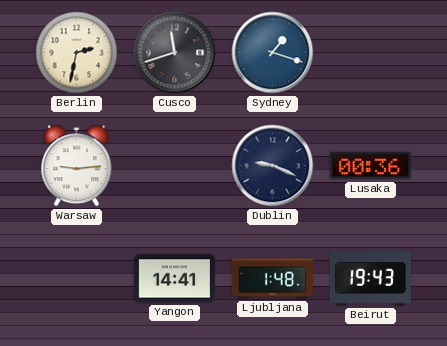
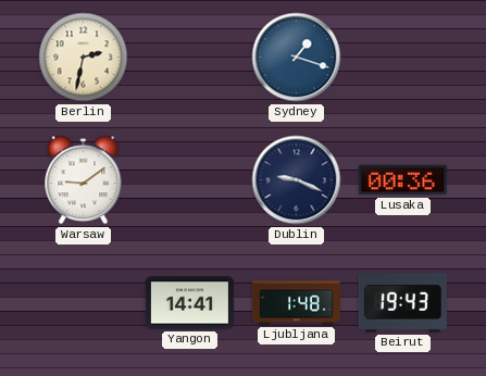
Cusco: 11:42 -> none (175, 53)
Warsaw: 9:14 -> 9:09 (84, 180)
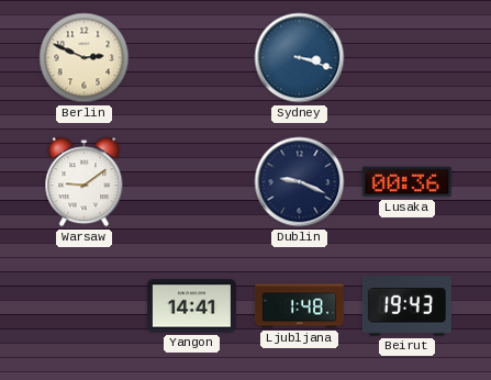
Berlin: 2:32 -> 2:49 (85, 58)
Sydney: 1:18 -> 3:18 (300, 58)
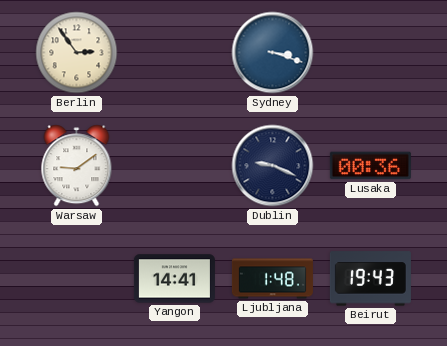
Berlin: 2:49 -> 2:54 (77, 53)
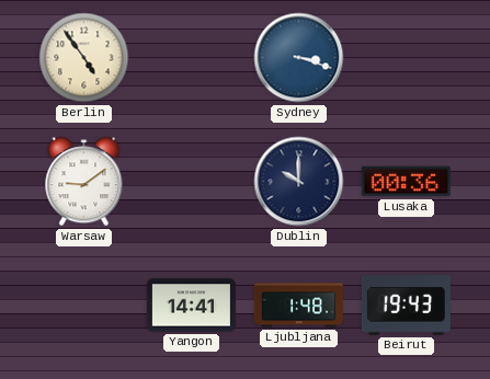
Berlin: 2:54 -> 4:54 (84, 58)
Dublin: 9:19 -> 10:00 (299, 182)
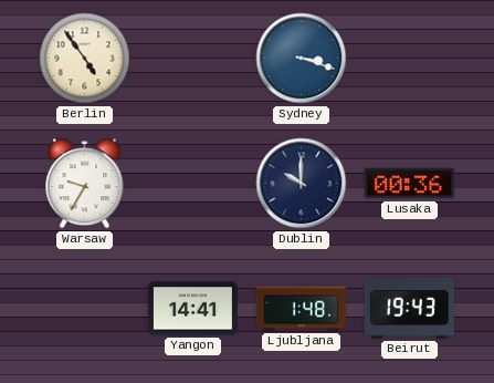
Warsaw: 9:09 -> 9:35 (85, 184)
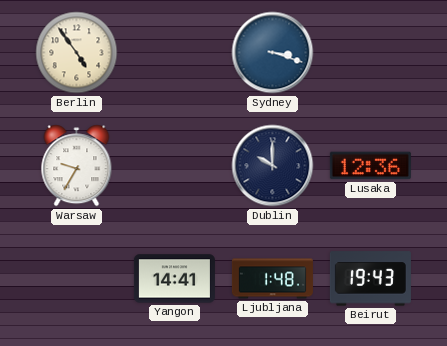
Lusaka: 00:36 -> 12:36 (370, 166)
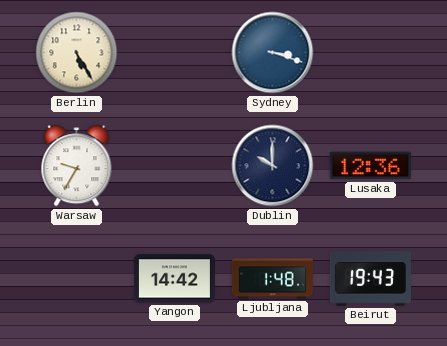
Berlin: 4:54 -> 5:25 (77, 53)
Yangon: 14:41 -> 14:42 (174, 279)
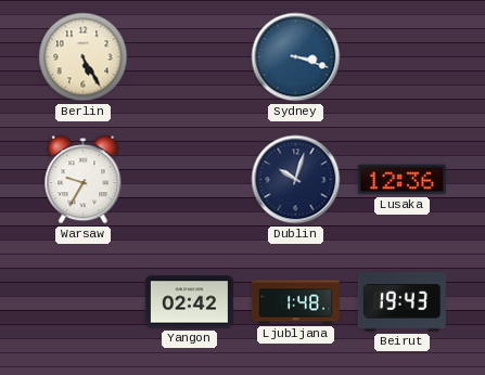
Dublin: 10:00 -> 10:03 (296, 180)
Yangon: 14:42 -> 02:42 (189, 302)
